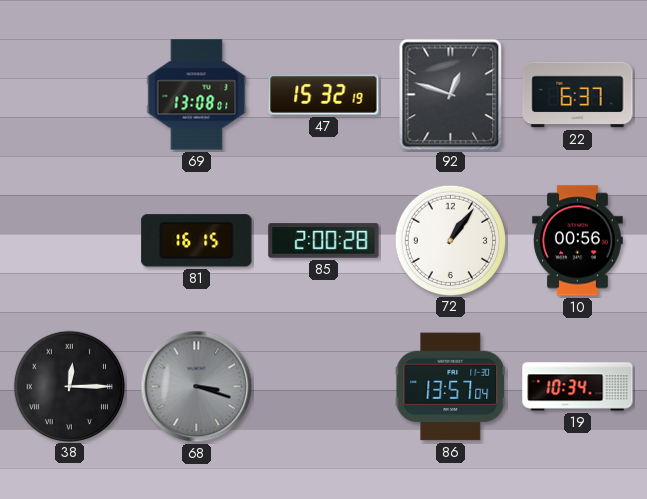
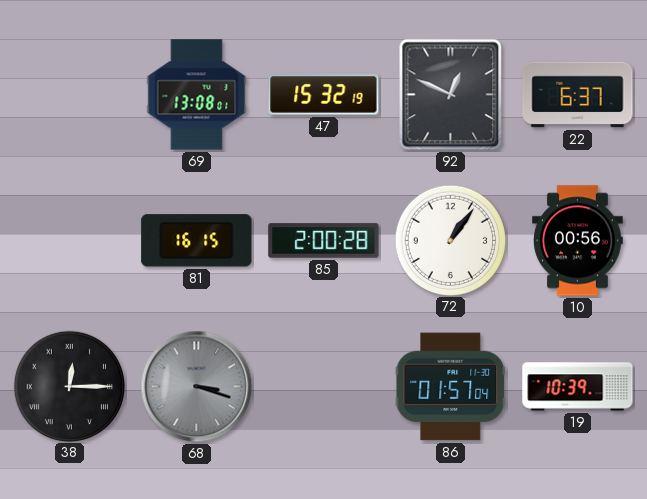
92: 12:48 -> 12:49 (451, 95)
86: 13:57 -> 01:57 (451, 387)
19: 10:34 -> 10:39 (578, 387)
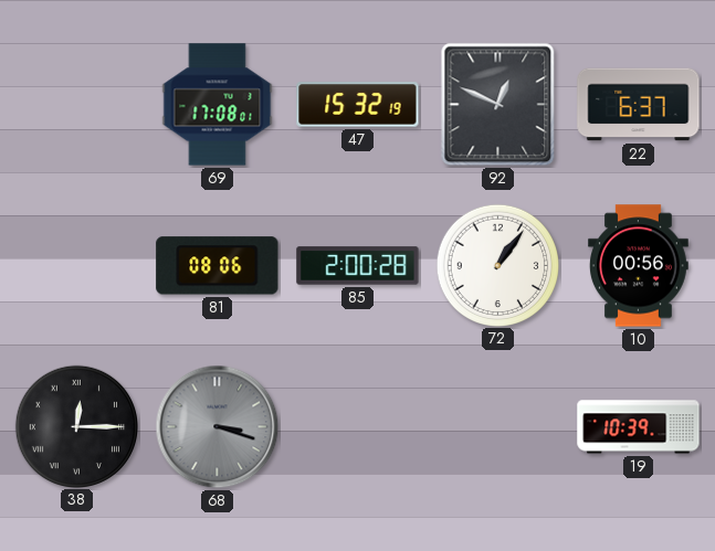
69: 13:08 -> 17:08 (218, 105)
81: 16:15 -> 08:06 (218, 266)
86: 01:57 -> none (451, 387)
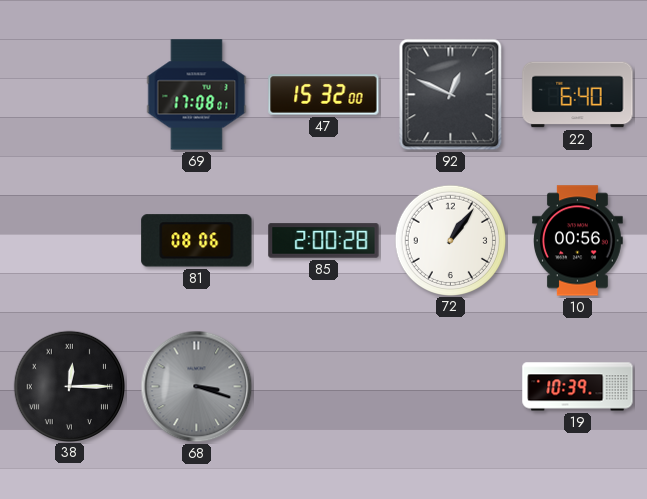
47: 15:32:19 -> 15:32:00 (324, 95)
22: 6:37 -> 6:40 (578, 95)
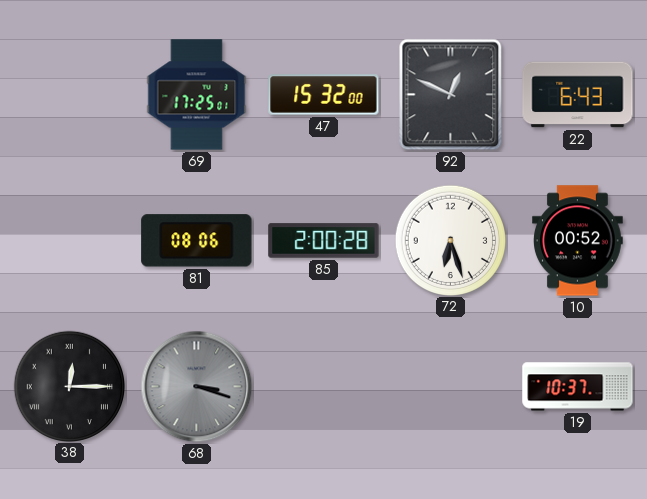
69: 17:08 -> 17:25 (197, 95)
22: 6:40 -> 6:43 (578, 95)
72: 1:06 -> 6:27 (450, 240)
10: 00:56 -> 00:52 (578, 241)
19: 10:39 -> 10:37 (578, 387)
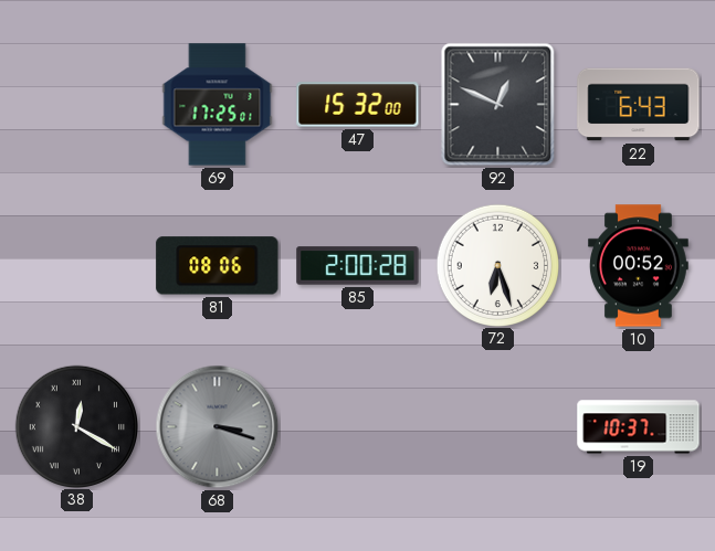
38: 12:15 -> 12:20 (76, 426)
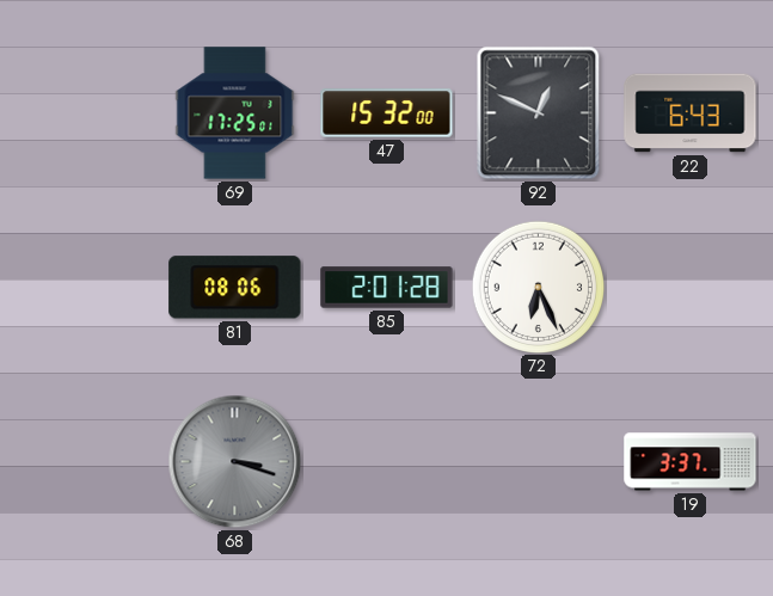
85: 2:00 -> 2:01 (387, 288)
72: 6:27 -> 6:26 (538, 287)
10: 00:52 -> none (639, 266)
38: 12:20 -> none (76, 426)
19: 10:37 -> 3:37 (691, 462)
